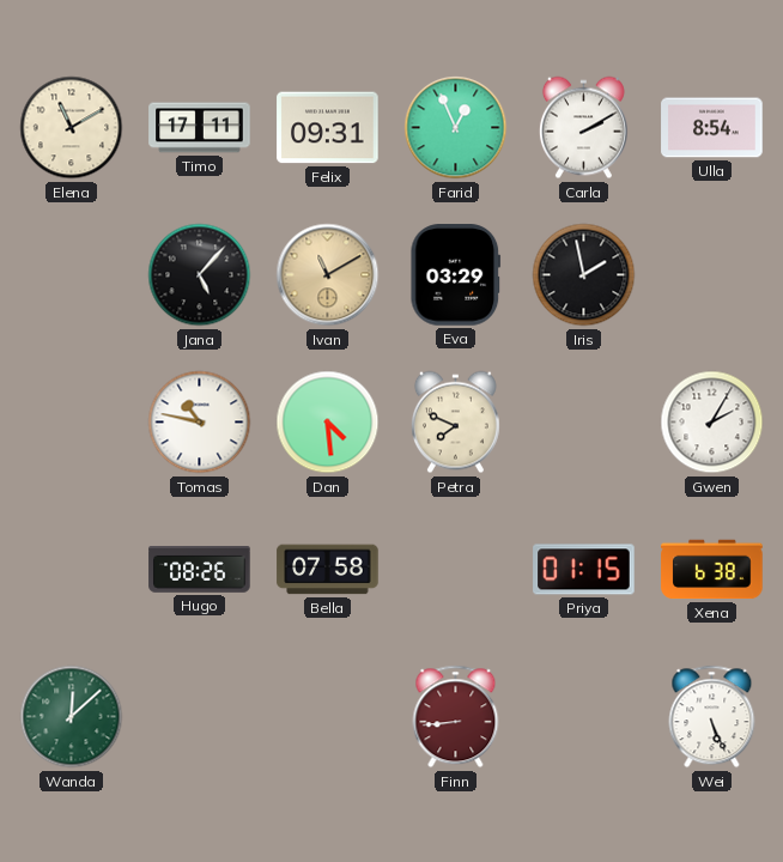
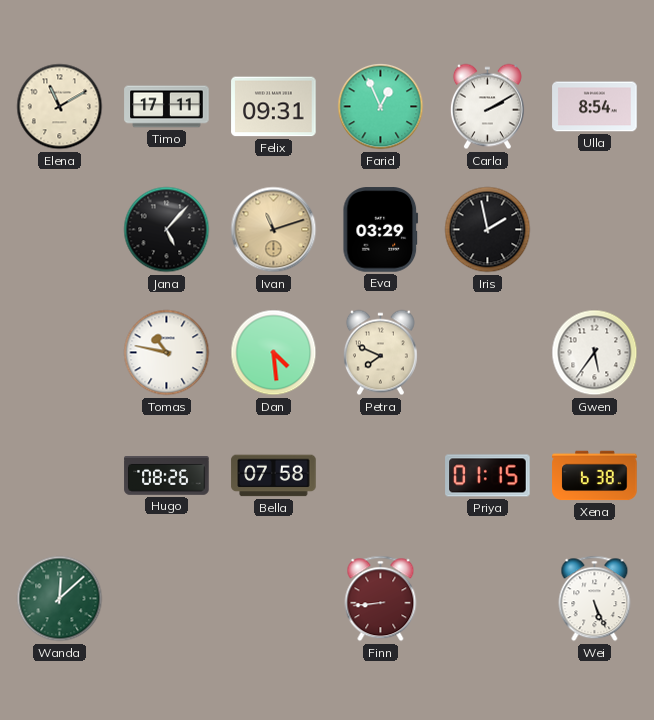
Ivan: 11:10 -> 11:12 (274, 230)
Gwen: 2:05 -> 5:36 (595, 353)
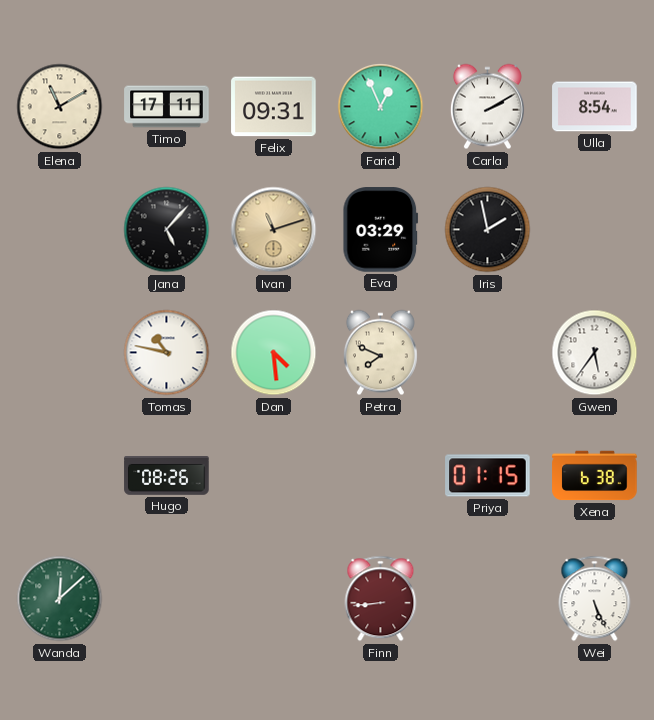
Bella: 07:58 -> none (274, 476)
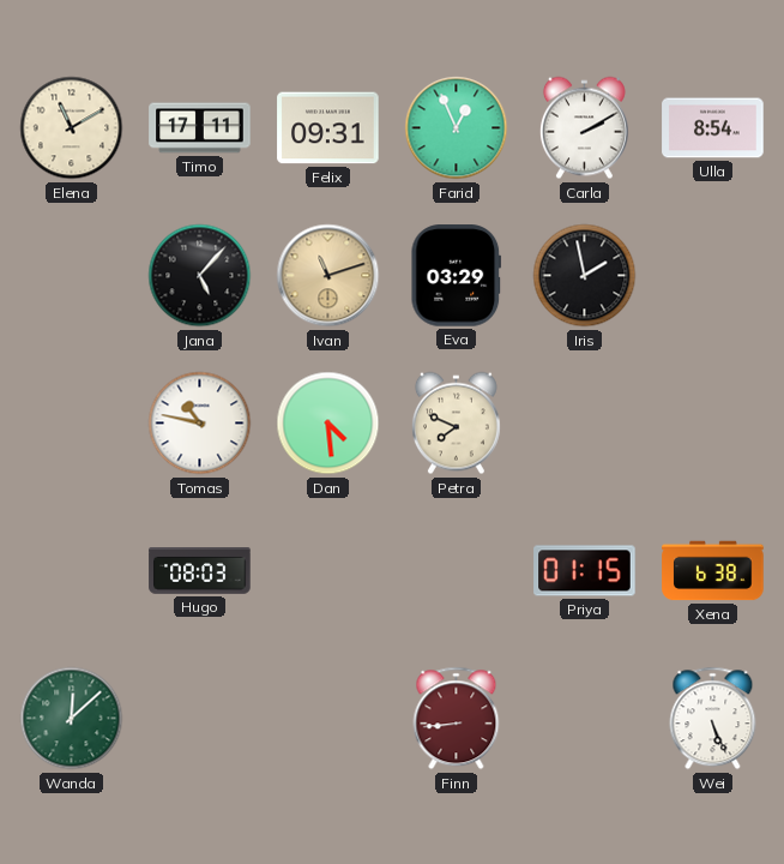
Gwen: 5:36 -> none (595, 353)
Hugo: 08:26 -> 08:03 (200, 571)
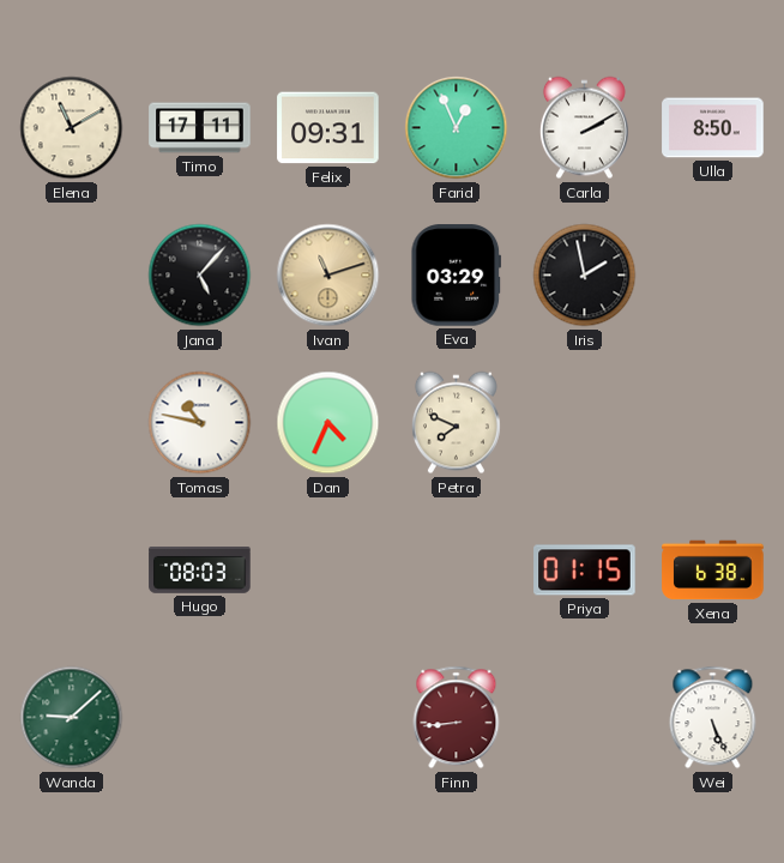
Ulla: 8:54 -> 8:50 (713, 128)
Dan: 4:29 -> 4:34 (328, 423)
Wanda: 12:08 -> 9:08 (72, 718)
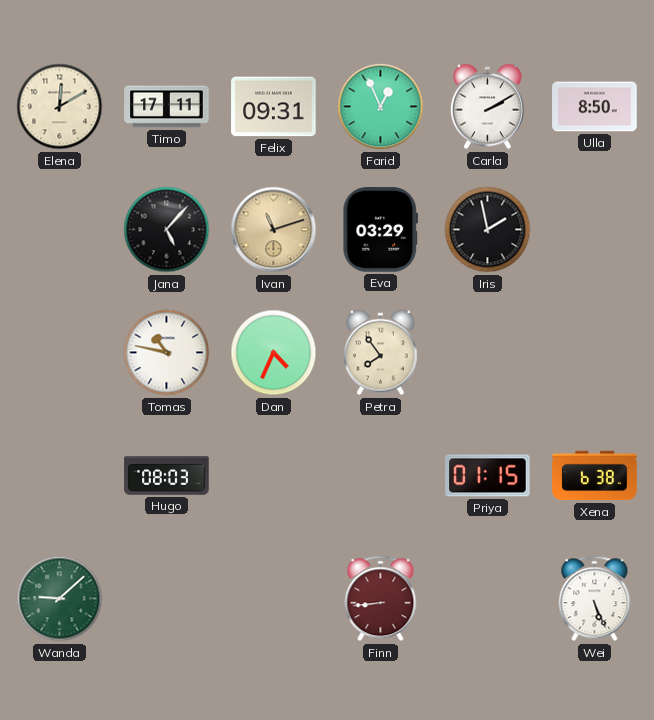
Elena: 11:10 -> 12:10 (60, 107)
Petra: 7:49 -> 7:54 (380, 353)
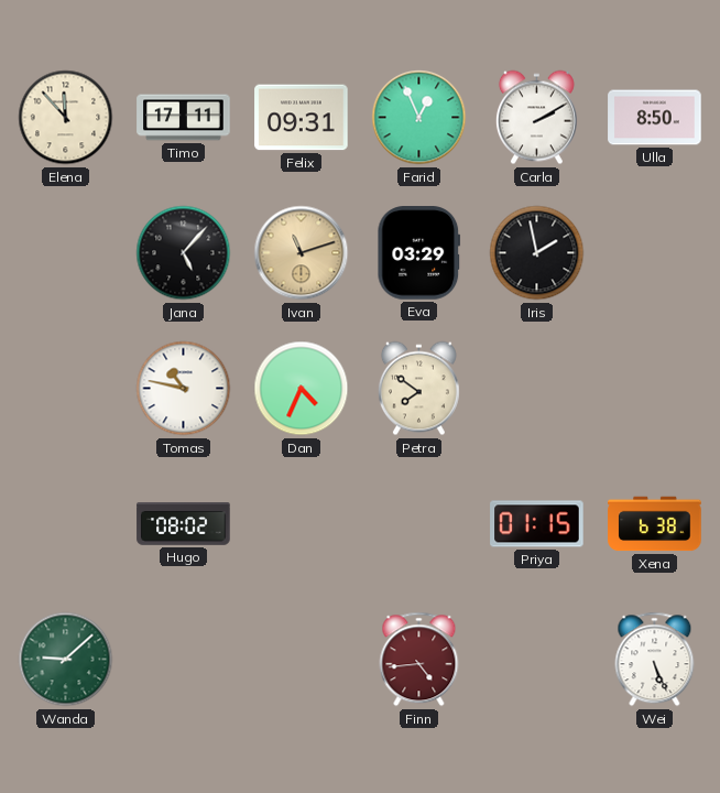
Elena: 12:10 -> 11:53 (66, 118)
Petra: 7:54 -> 7:51 (418, 389)
Hugo: 08:03 -> 08:02 (184, 524)
Finn: 8:44 -> 4:44 (419, 660)
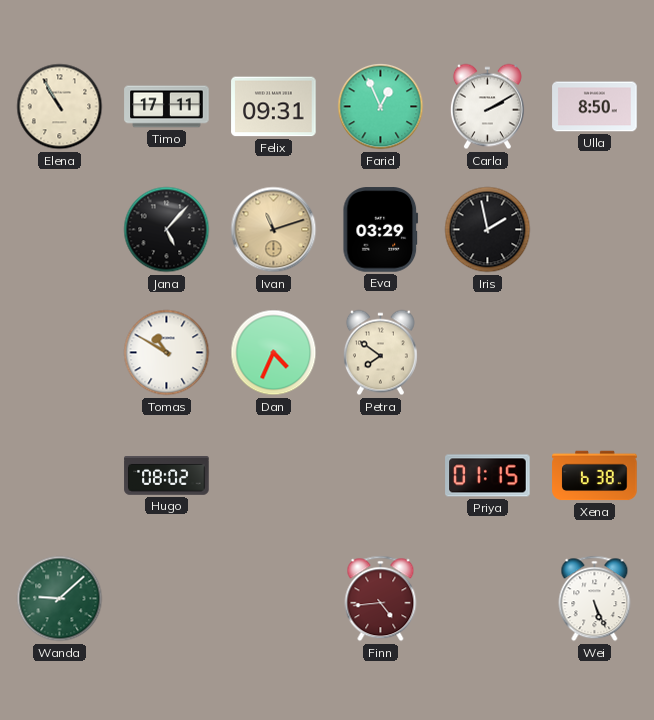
Elena: 11:53 -> 10:55 (60, 107)
Tomas: 10:47 -> 10:50 (167, 353)
